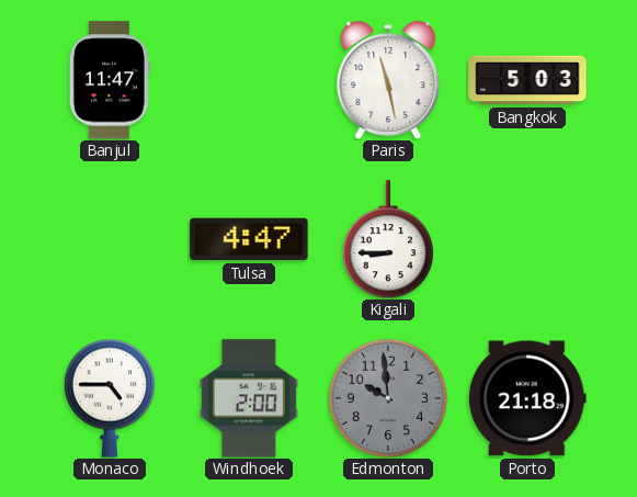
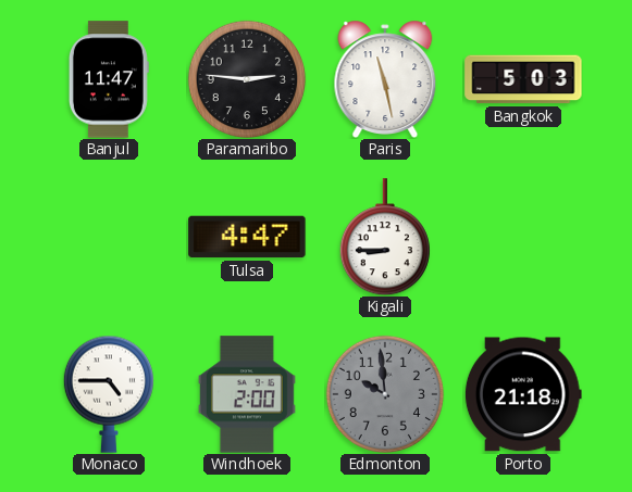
Paramaribo: none -> 2:46 (247, 79)
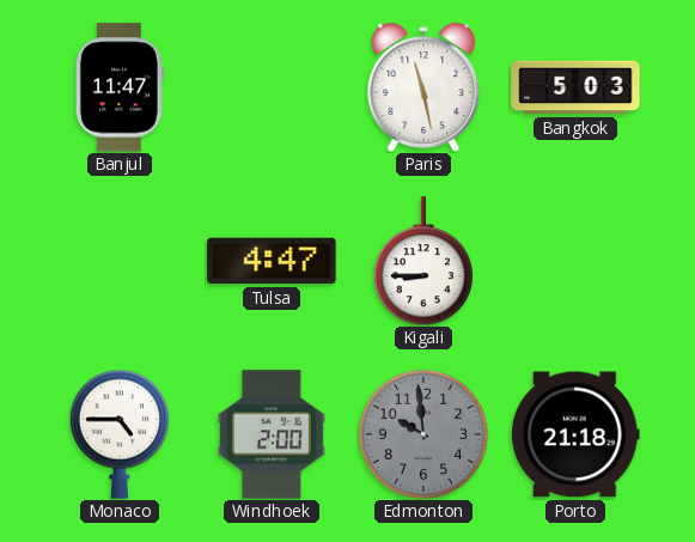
Paramaribo: 2:46 -> none (247, 79)
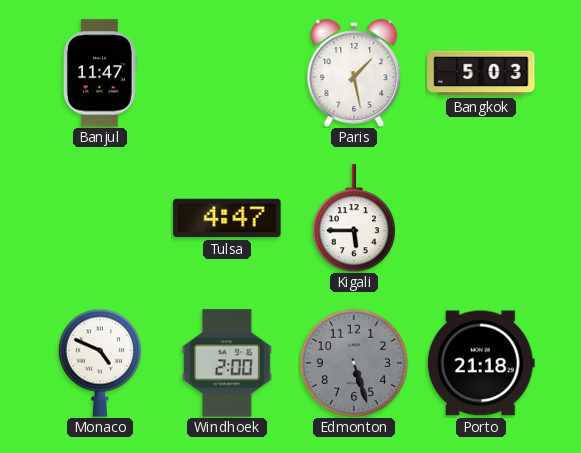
Paris: 11:28 -> 1:28 (354, 72)
Kigali: 8:45 -> 5:45 (354, 218)
Monaco: 4:45 -> 4:49 (100, 363)
Edmonton: 9:59 -> 5:27 (354, 363)
